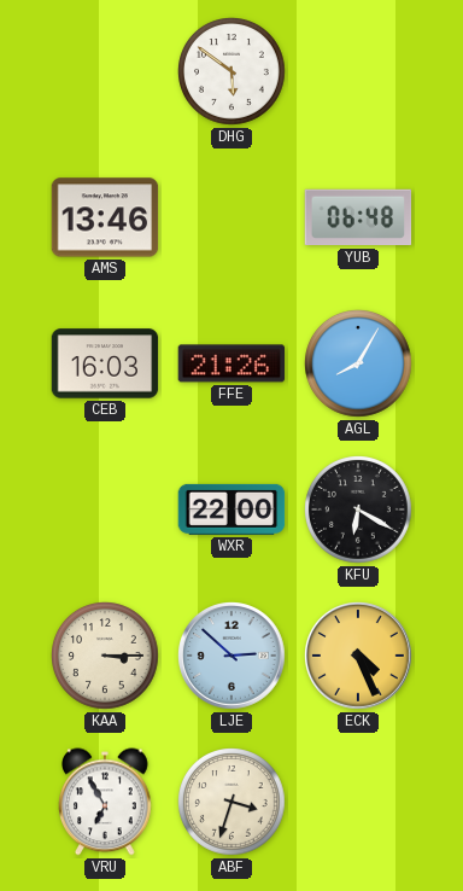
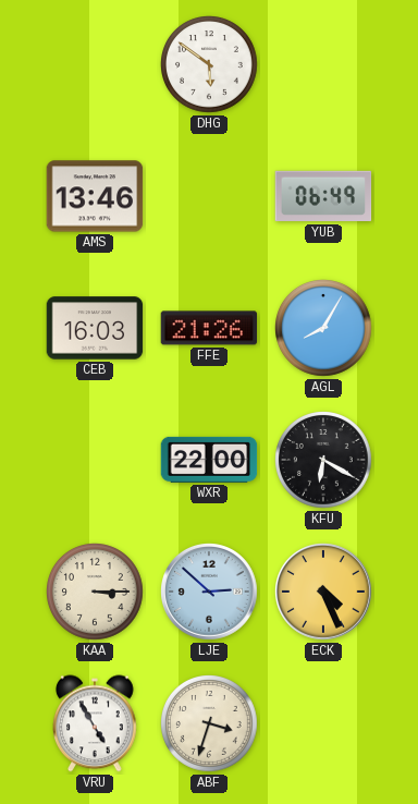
YUB: 06:48 -> 06:49 (323, 196)
VRU: 6:55 -> 4:55 (96, 723)
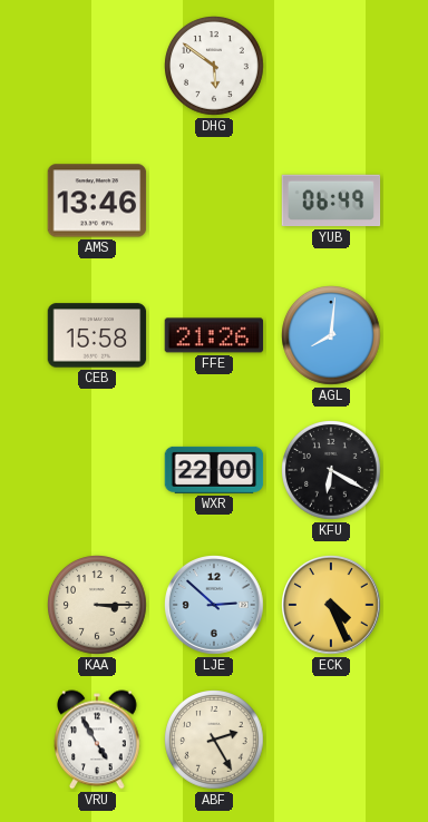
CEB: 16:03 -> 15:58 (97, 335)
AGL: 8:05 -> 8:01 (332, 336)
ABF: 3:33 -> 2:25 (215, 741)
